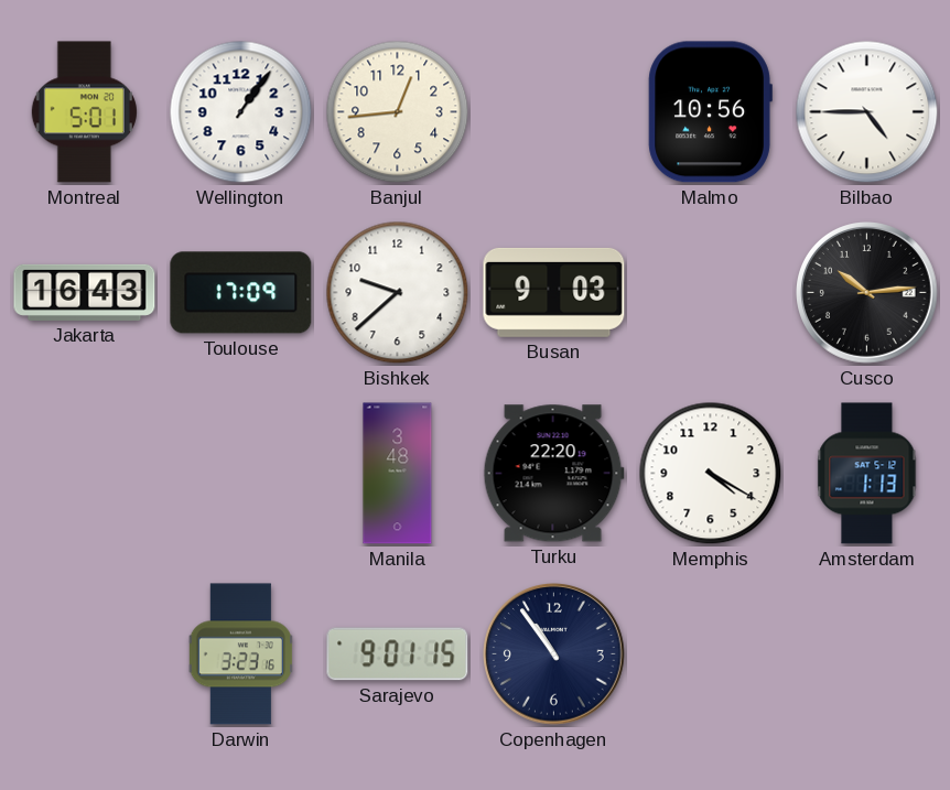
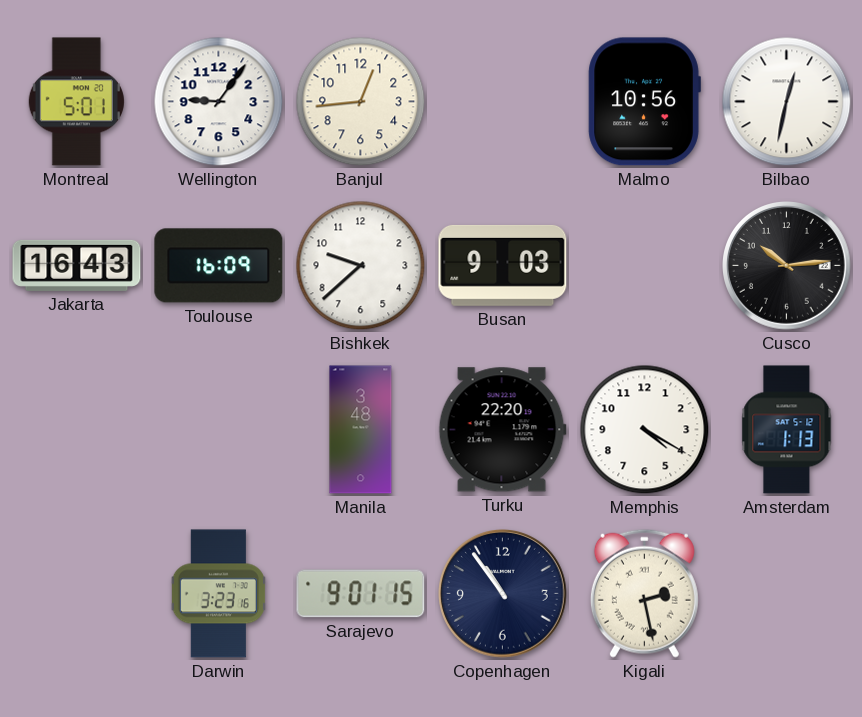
Wellington: 1:06 -> 9:06 (219, 102)
Bilbao: 4:45 -> 12:32 (787, 102)
Toulouse: 17:09 -> 16:09 (219, 266)
Kigali: none -> 2:28 (644, 593)
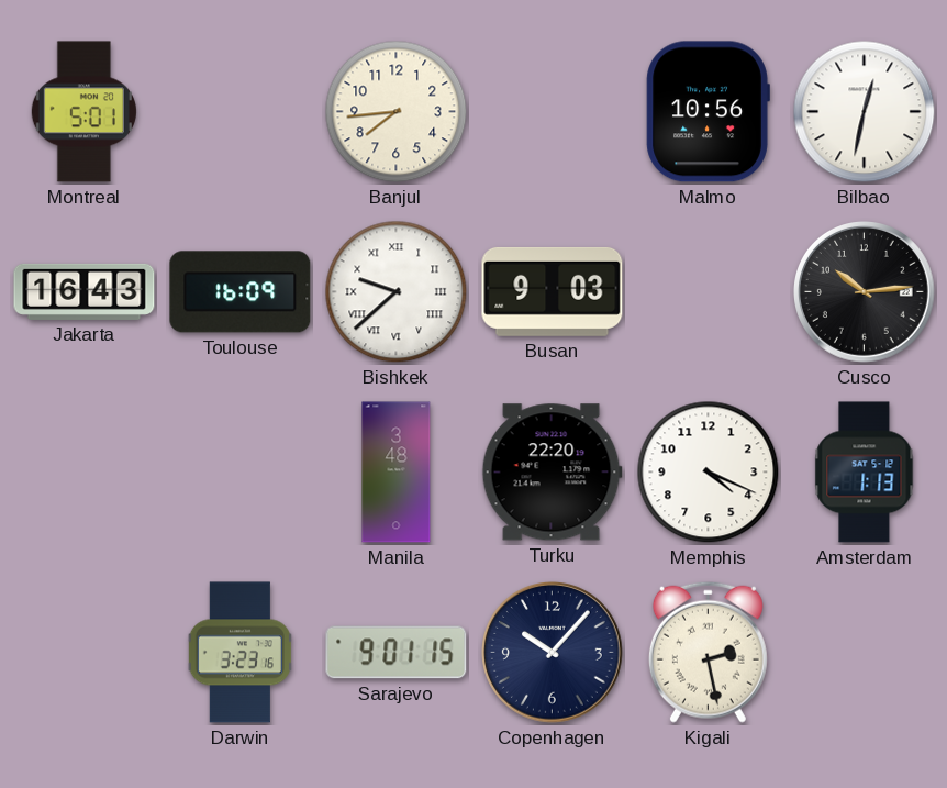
Wellington: 9:06 -> none (219, 102)
Banjul: 12:44 -> 7:44 (397, 112)
Bishkek numerals: Arabic -> Roman (397, 292)
Memphis: 4:20 -> 4:19 (709, 473)
Copenhagen: 10:54 -> 10:07 (553, 653)
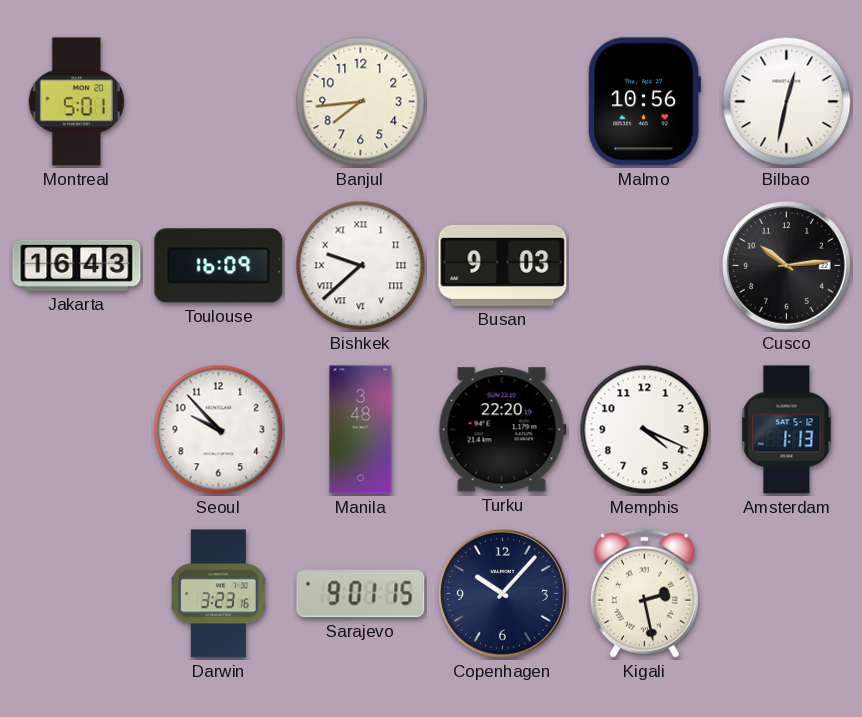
Seoul: none -> 9:53 (219, 430)
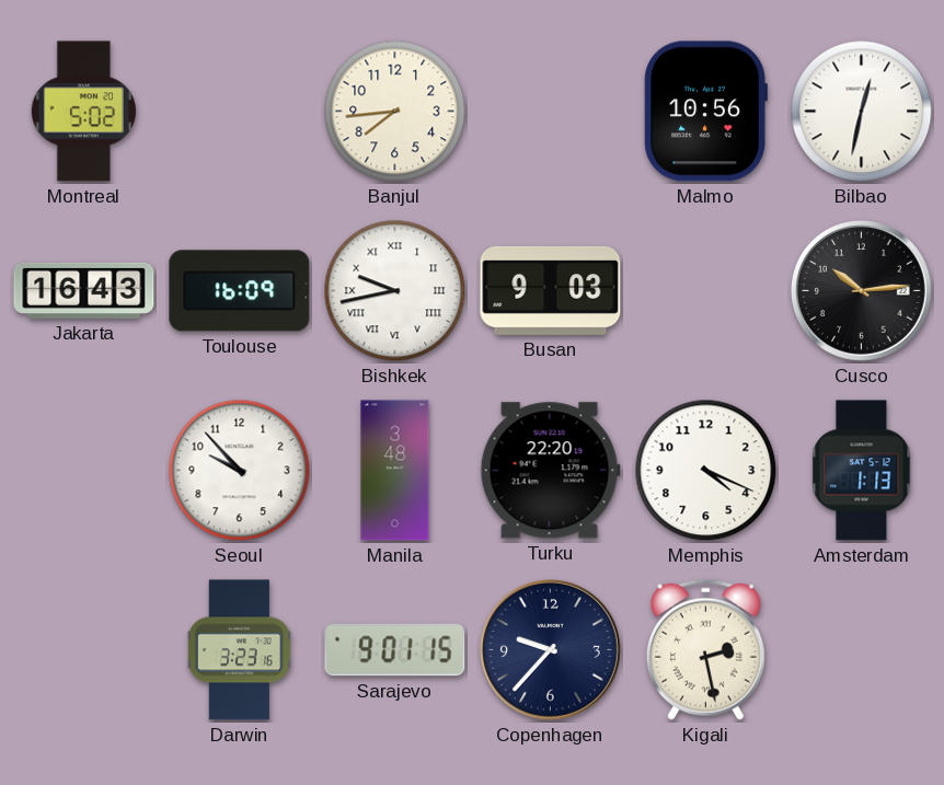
Montreal: 5:01 -> 5:02 (83, 112)
Bishkek: 9:38 -> 9:43 (395, 291)
Copenhagen: 10:07 -> 9:37 (551, 650)
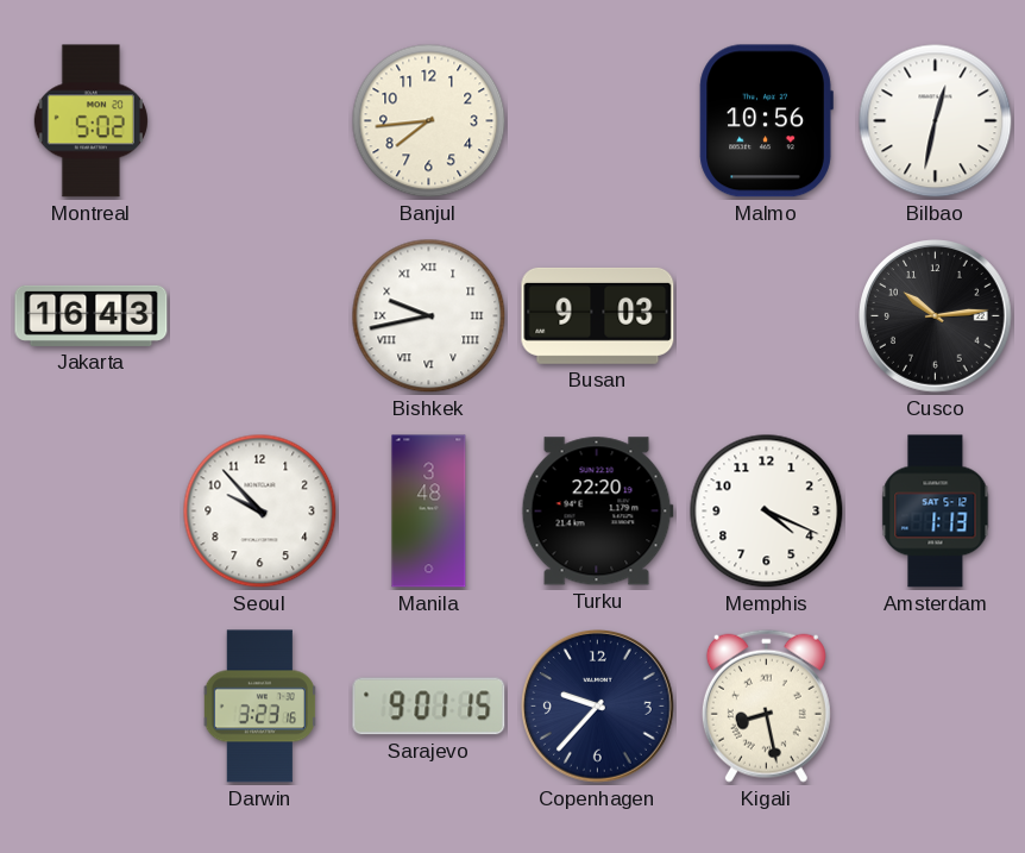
Toulouse: 16:09 -> none (240, 291)
Kigali: 2:28 -> 8:28 (766, 705)
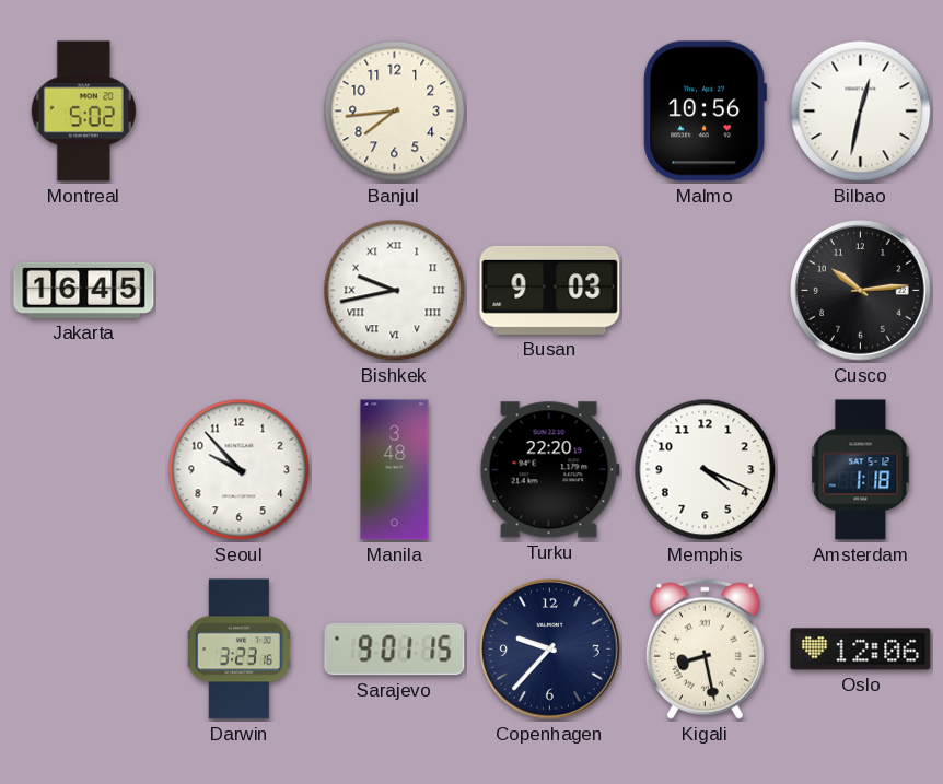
Jakarta: 16:43 -> 16:45 (84, 290)
Amsterdam: 1:13 -> 1:18 (861, 470)
Oslo: none -> 12:06 (861, 650)
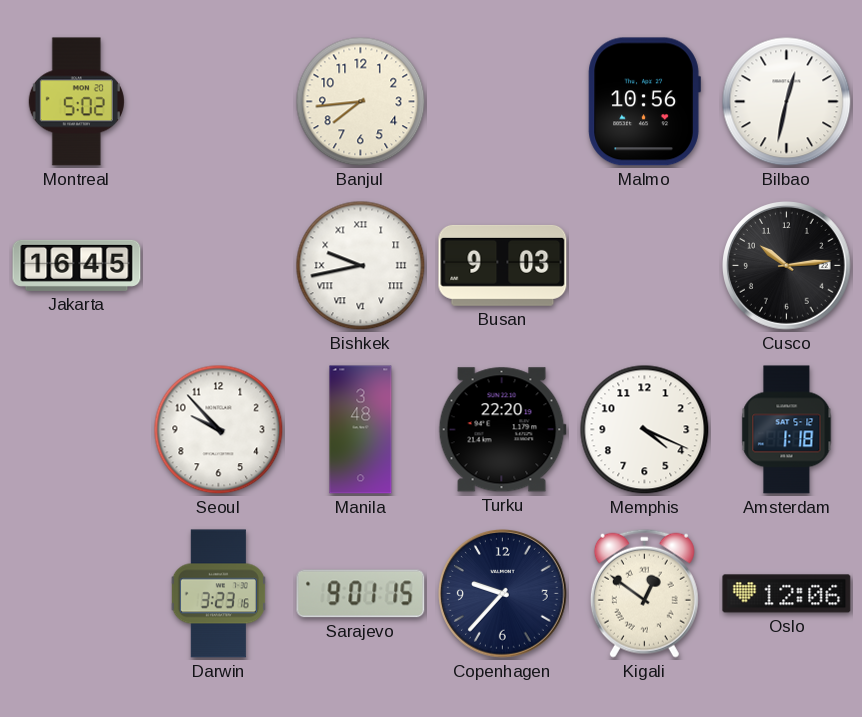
Kigali: 8:28 -> 12:51 (644, 593)
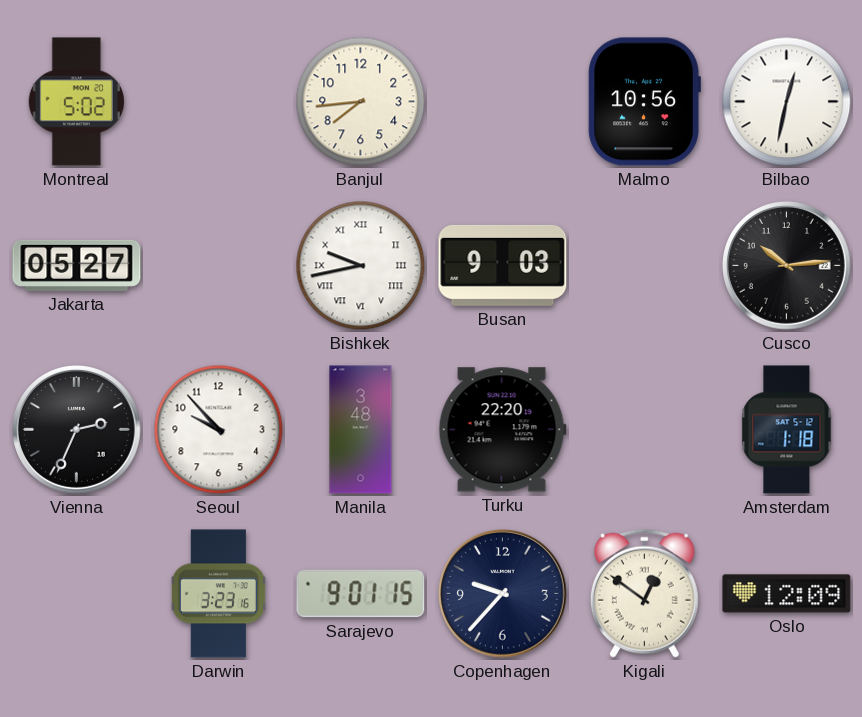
Jakarta: 16:45 -> 05:27 (77, 265)
Vienna: none -> 2:34 (77, 430)
Memphis: 4:19 -> none (645, 430)
Oslo: 12:06 -> 12:09 (787, 594)
